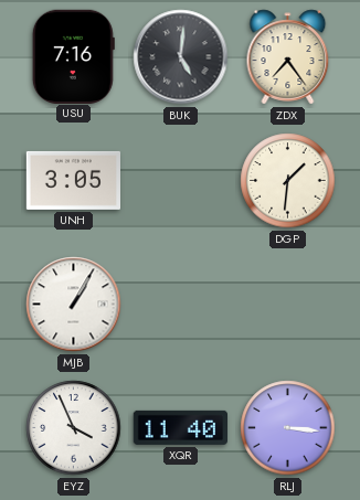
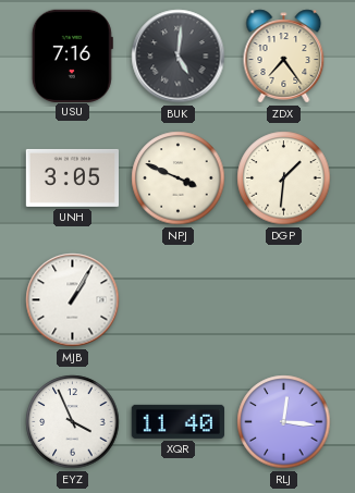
NPJ: none -> 3:49 (179, 178)
RLJ: 3:16 -> 12:16 (284, 422)
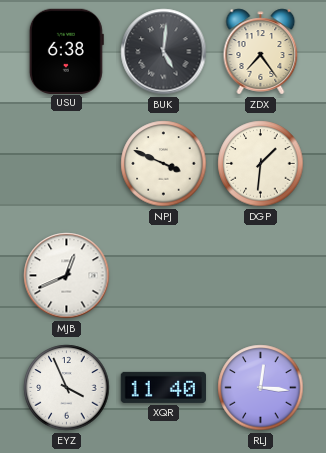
USU: 7:16 -> 6:38 (66, 51)
UNH: 3:05 -> none (73, 177)
MJB: 1:05 -> 12:41 (67, 276)
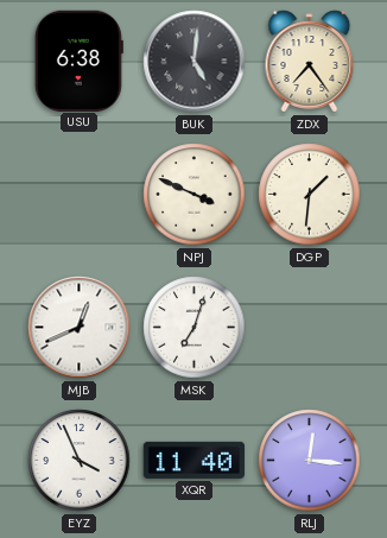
MSK: none -> 7:03 (195, 328)
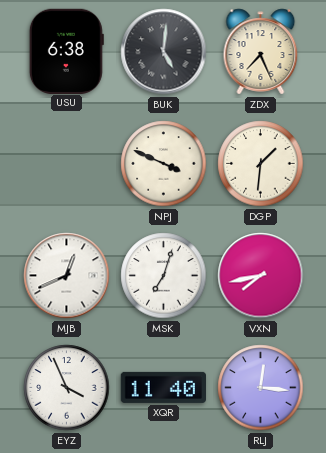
ZDX: 7:24 -> 7:26 (261, 52)
VXN: none -> 7:43 (261, 276)
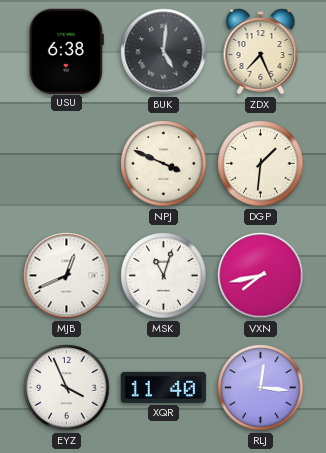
MSK: 7:03 -> 11:03 (164, 276)
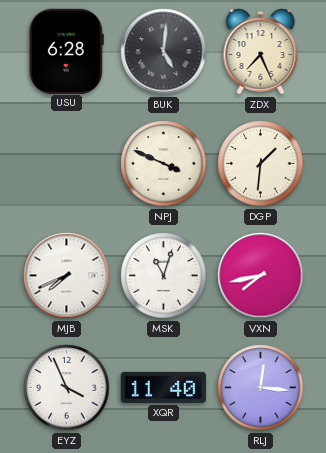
USU: 6:38 -> 6:28 (66, 51)
MJB: 12:41 -> 7:41 (67, 276)
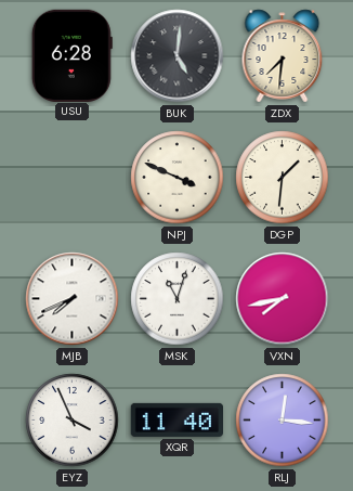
ZDX: 7:26 -> 7:31 (283, 56)
